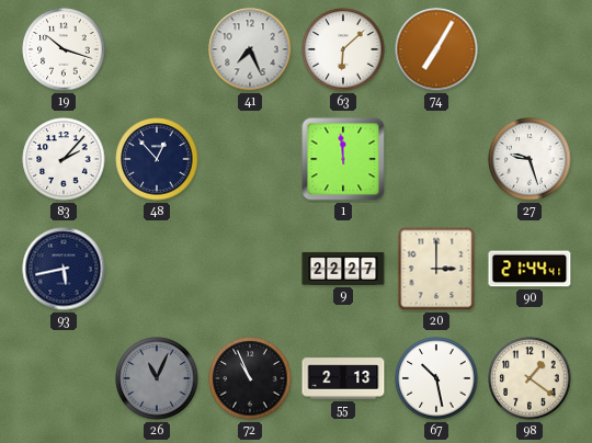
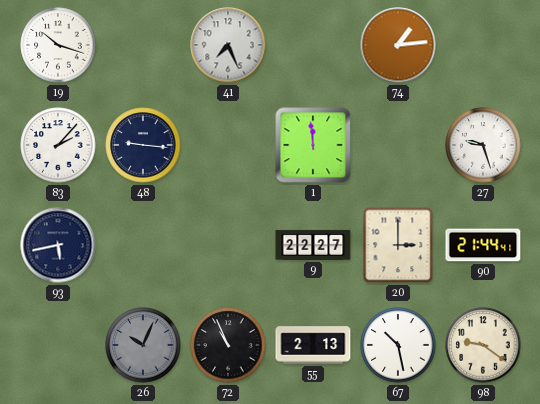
63: 6:08 -> none (343, 49)
74: 7:05 -> 1:14 (398, 45)
48: 12:53 -> 9:16 (143, 145)
26: 11:04 -> 10:04 (143, 345)
98: 1:21 -> 9:21 (483, 345)
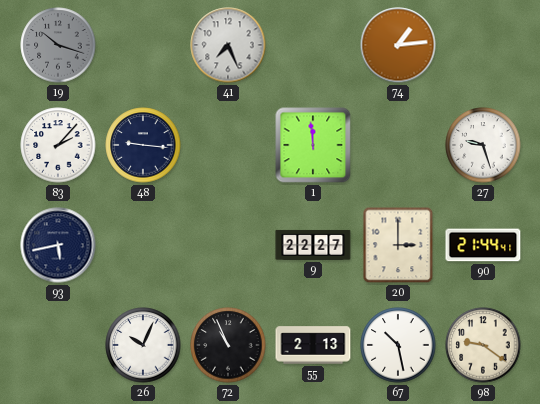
19 dial: white -> grey (58, 45)
26 dial: grey -> white (143, 345)
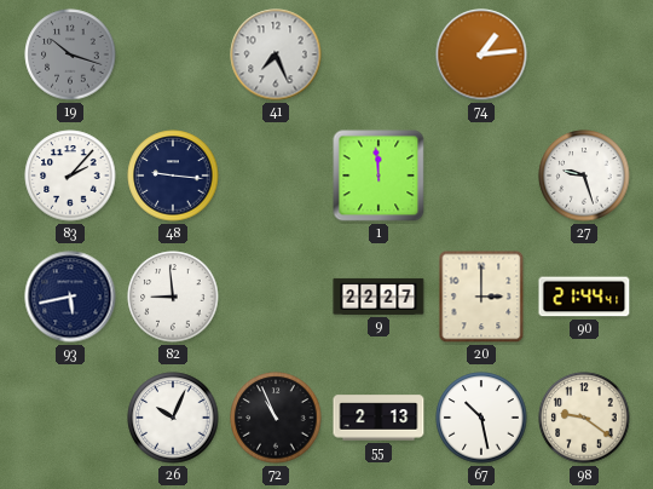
82: none -> 8:59 (173, 297)
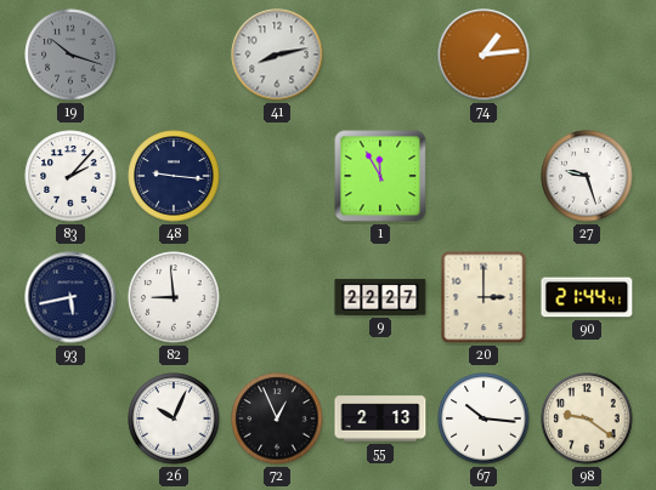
41: 7:26 -> 8:13 (277, 55)
1: 11:59 -> 11:55 (380, 176)
72: 10:56 -> 12:56 (277, 418)
67: 10:28 -> 10:16 (483, 418)
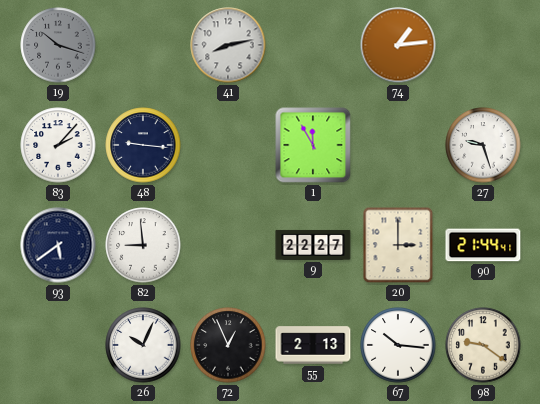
93: 5:43 -> 5:39 (58, 245)
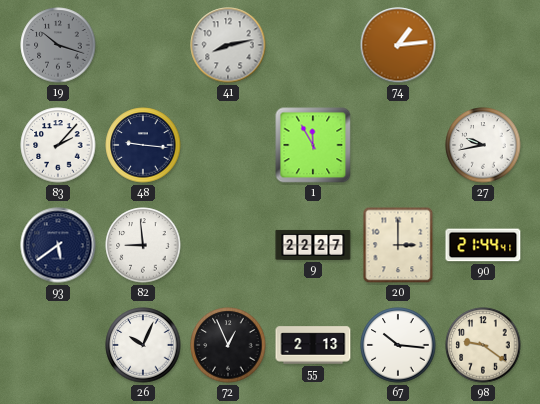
27: 9:27 -> 9:43 (483, 145)
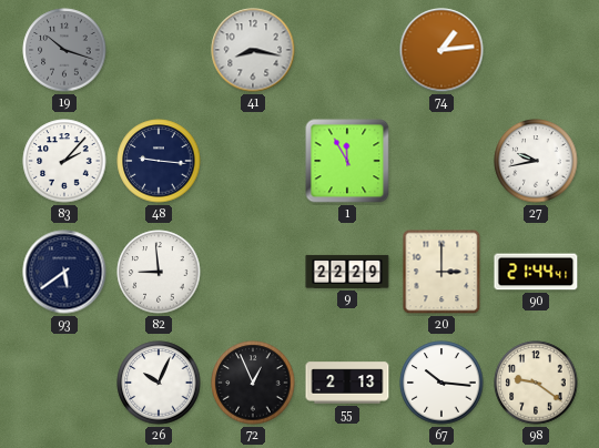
41: 8:13 -> 8:17 (253, 50)
9: 22:27 -> 22:29 (347, 272)
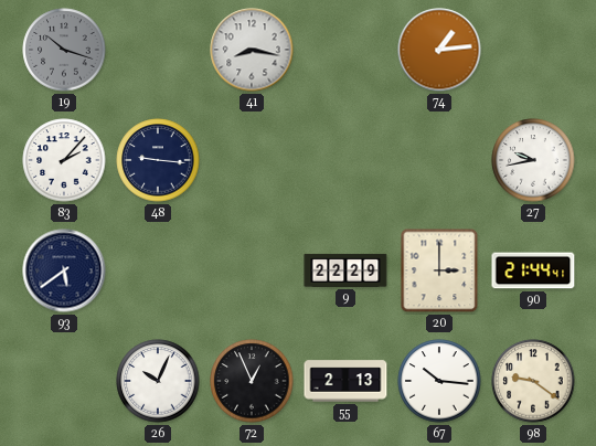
1: 11:55 -> none (347, 161)
82: 8:59 -> none (159, 272)
